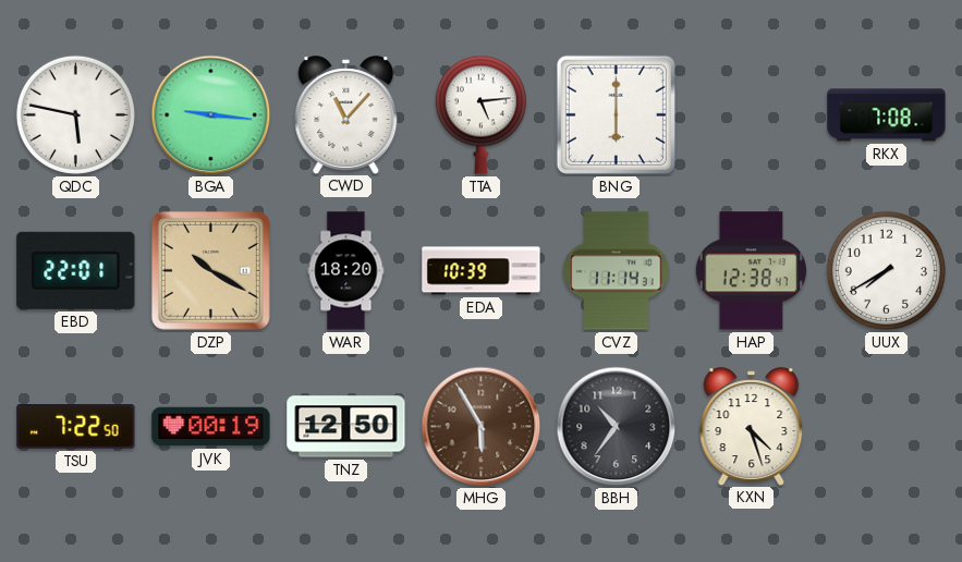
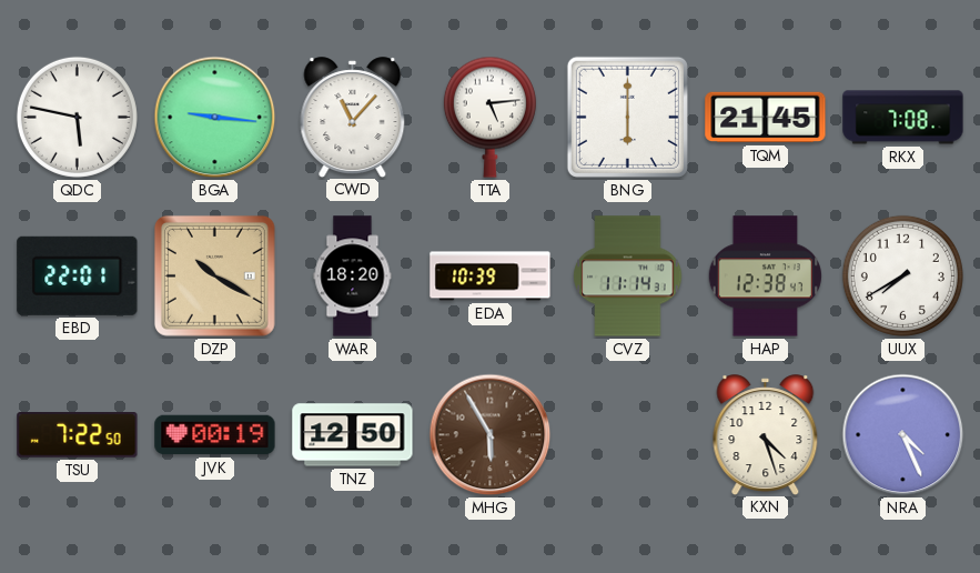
TQM: none -> 21:45 (766, 118)
BBH: 10:36 -> none (617, 427)
NRA: none -> 4:26 (903, 435)
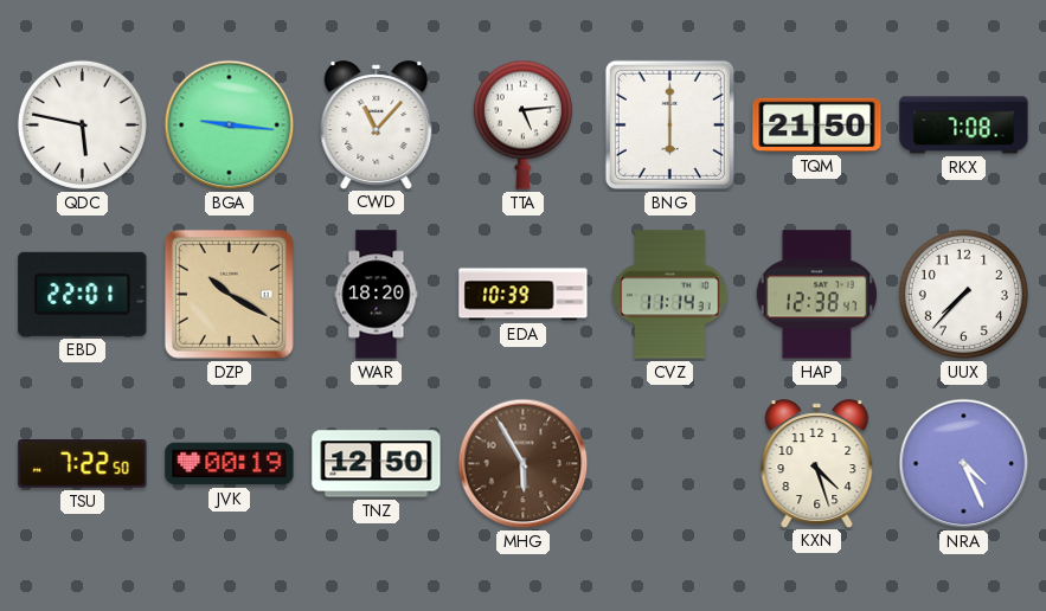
TQM: 21:45 -> 21:50 (817, 126)
UUX: 7:40 -> 7:37 (963, 294)
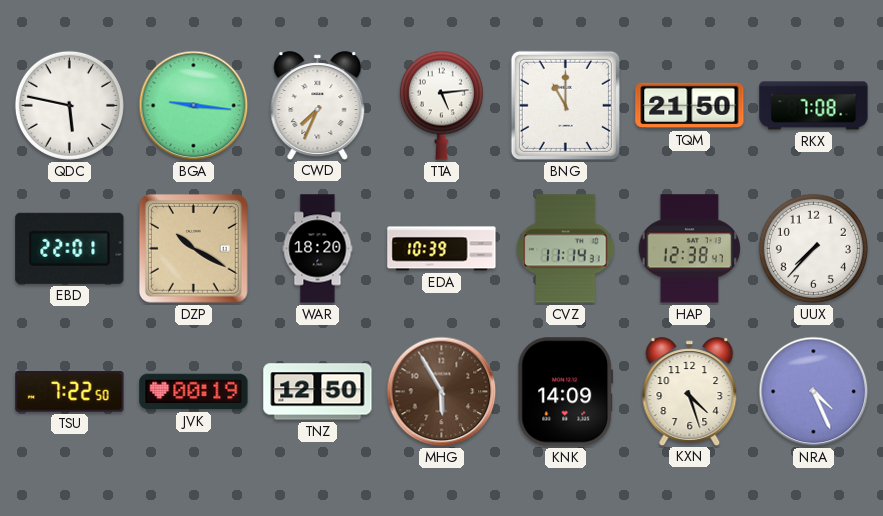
CWD: 11:07 -> 7:34 (318, 105)
BNG: 6:00 -> 11:00 (565, 105)
KNK: none -> 14:09 (566, 392)
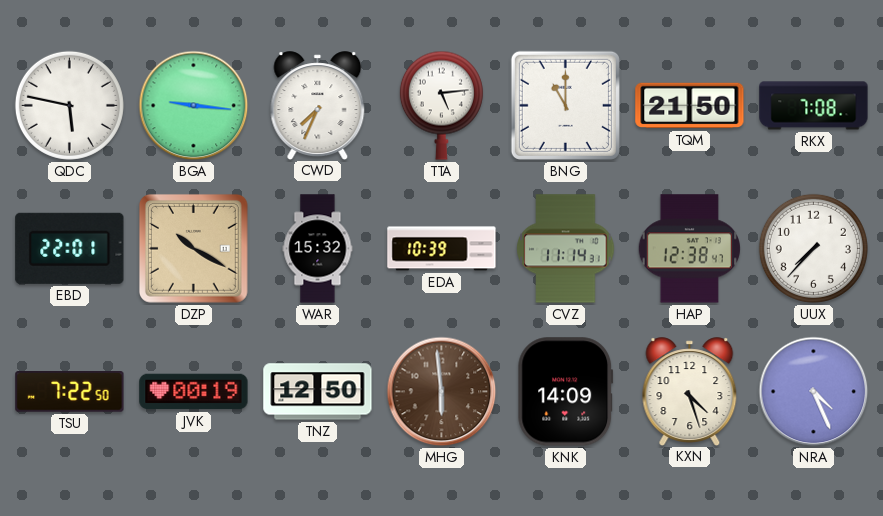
WAR: 18:20 -> 15:32 (318, 249)
MHG: 5:55 -> 5:59 (442, 392)
